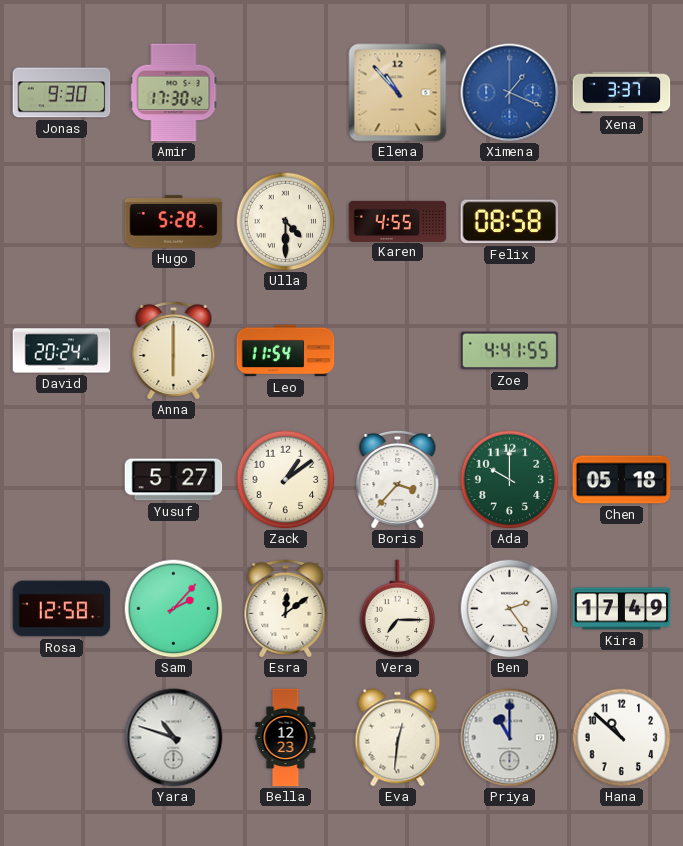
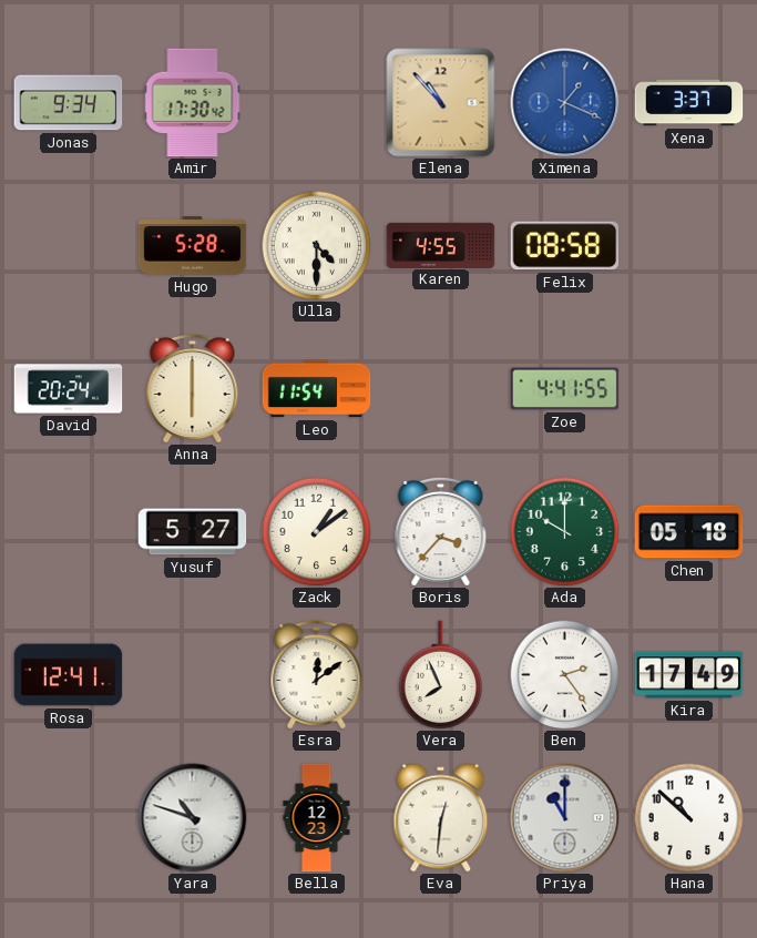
Jonas: 9:30 -> 9:34 (69, 103)
Rosa: 12:58 -> 12:41 (69, 675)
Sam: 2:07 -> none (174, 609)
Vera: 7:15 -> 7:56 (441, 675)
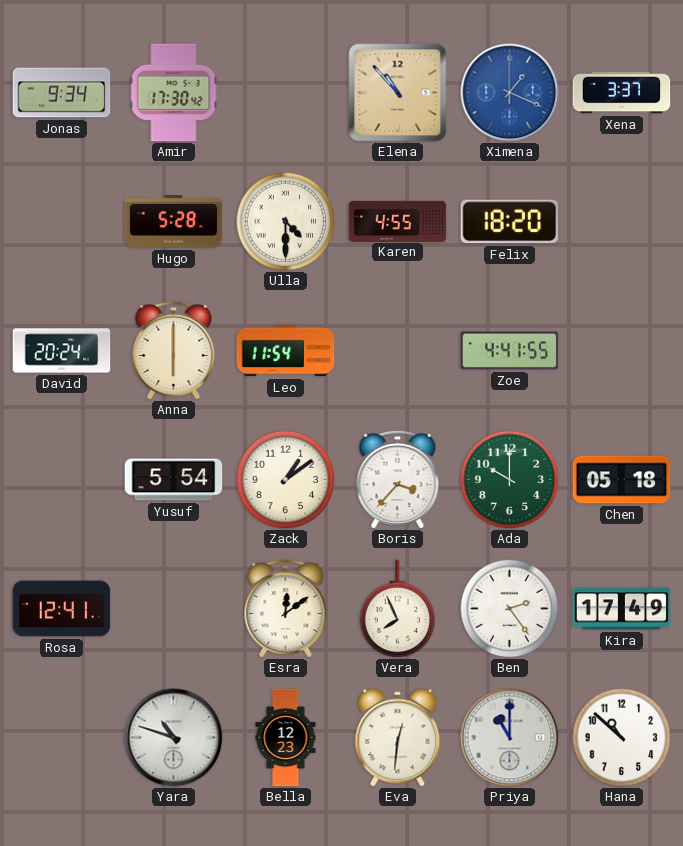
Felix: 08:58 -> 18:20 (510, 222)
Yusuf: 5:27 -> 5:54 (174, 480)
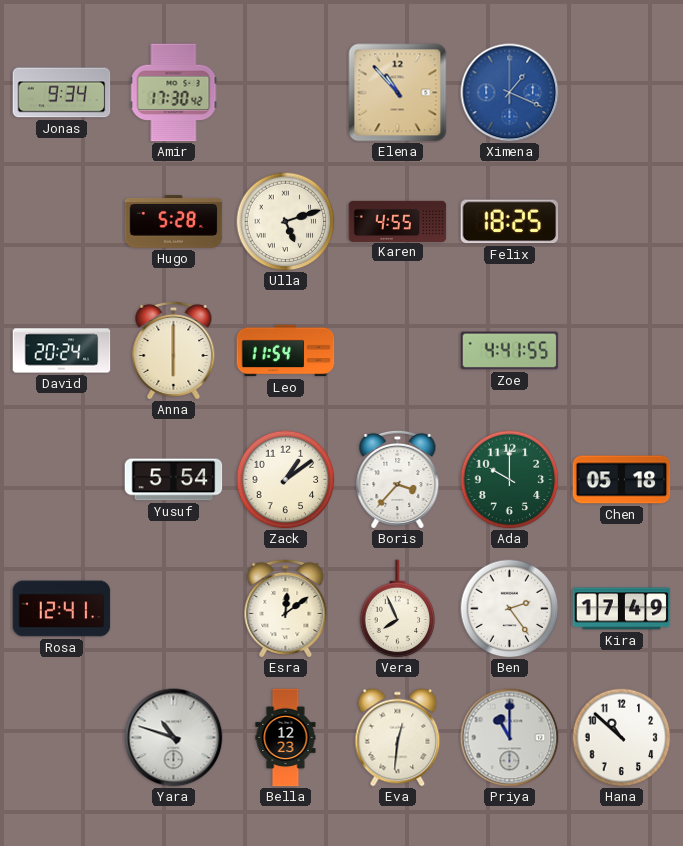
Xena: 3:37 -> none (622, 93)
Ulla: 4:30 -> 5:12 (286, 222)
Felix: 18:20 -> 18:25 (510, 222)
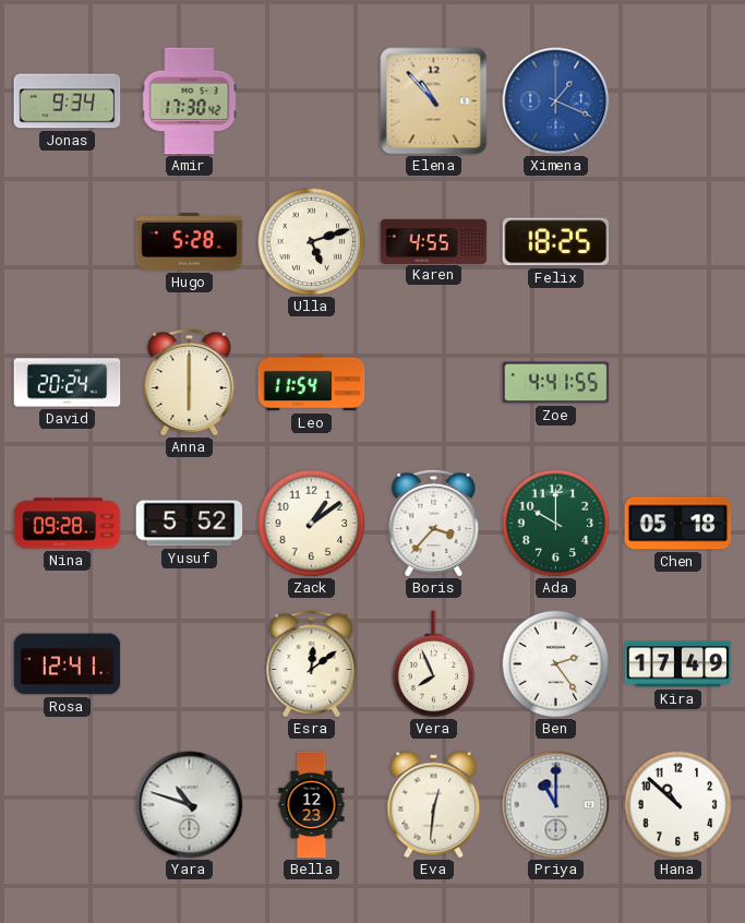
Nina: none -> 09:28 (68, 524)
Yusuf: 5:54 -> 5:52 (190, 524)
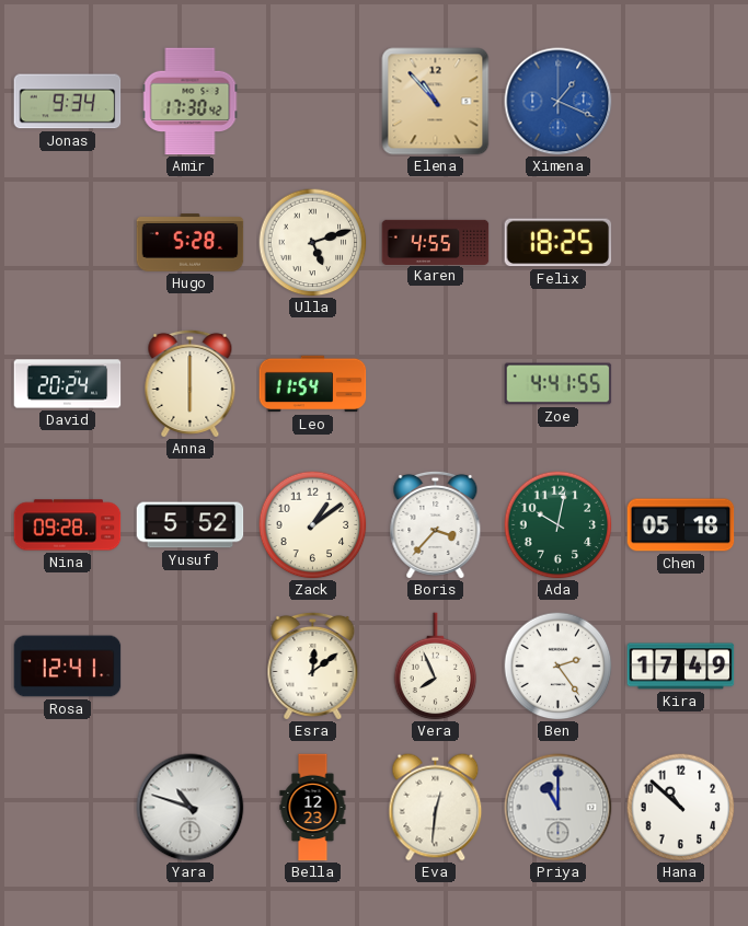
Ada: 10:00 -> 10:02 (559, 525)
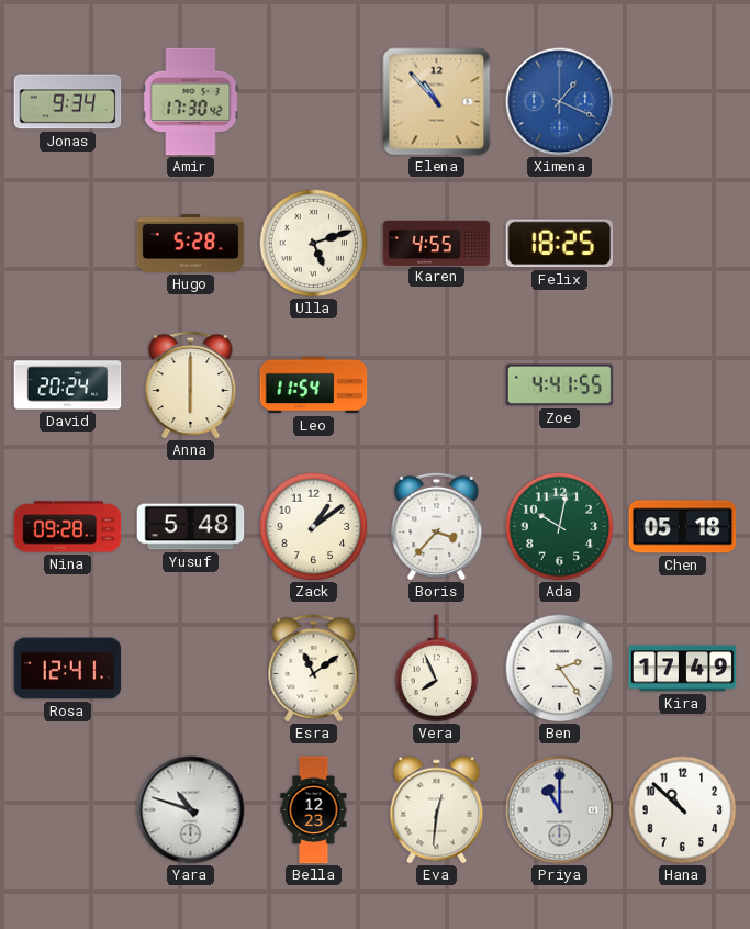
Yusuf: 5:52 -> 5:48 (191, 527)
Esra: 12:09 -> 11:09 (314, 668)
